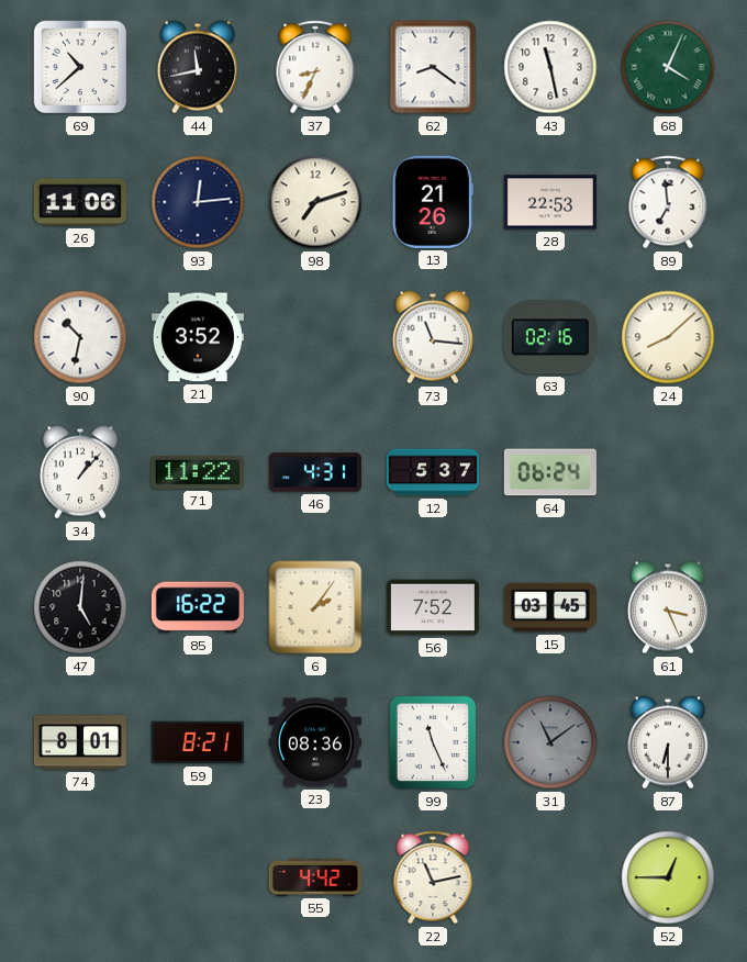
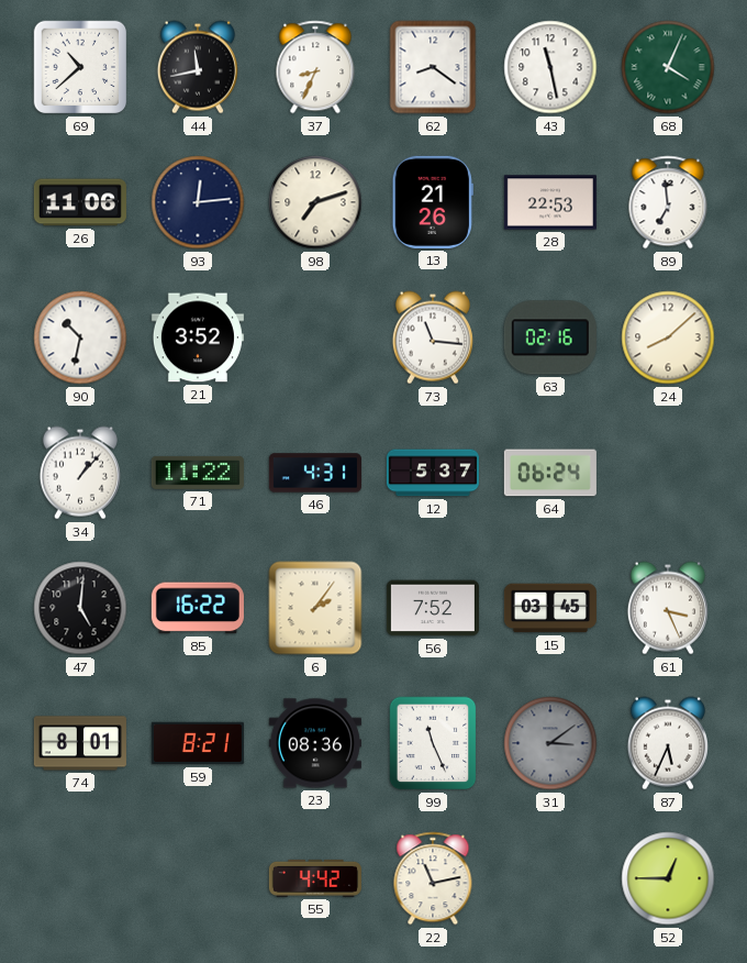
31: 11:09 -> 3:09 (550, 743)
87: 6:30 -> 5:34 (668, 743)
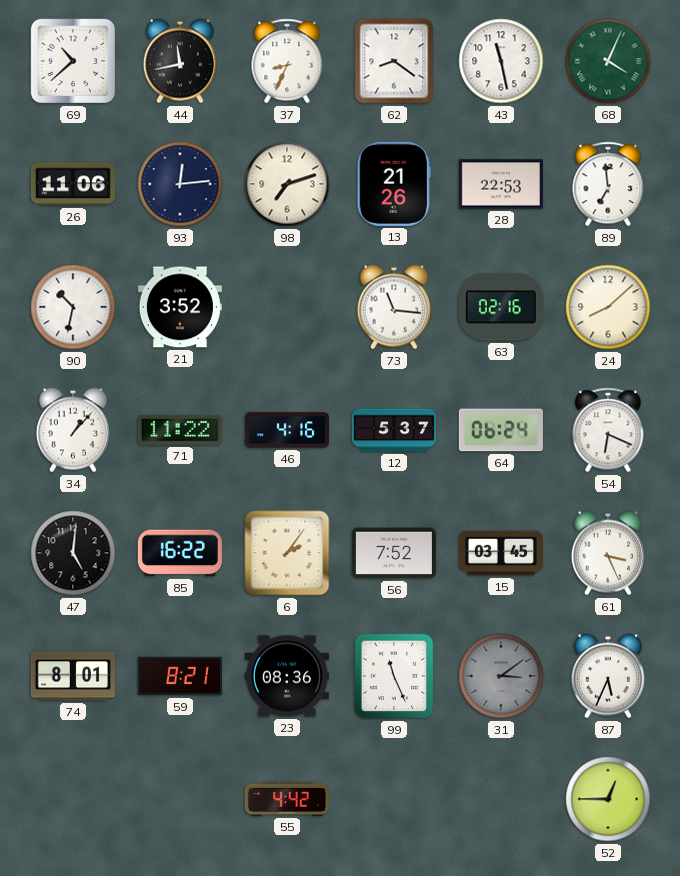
46: 4:31 -> 4:16 (287, 430)
54: none -> 6:19 (608, 430)
22: 11:13 -> none (433, 878)
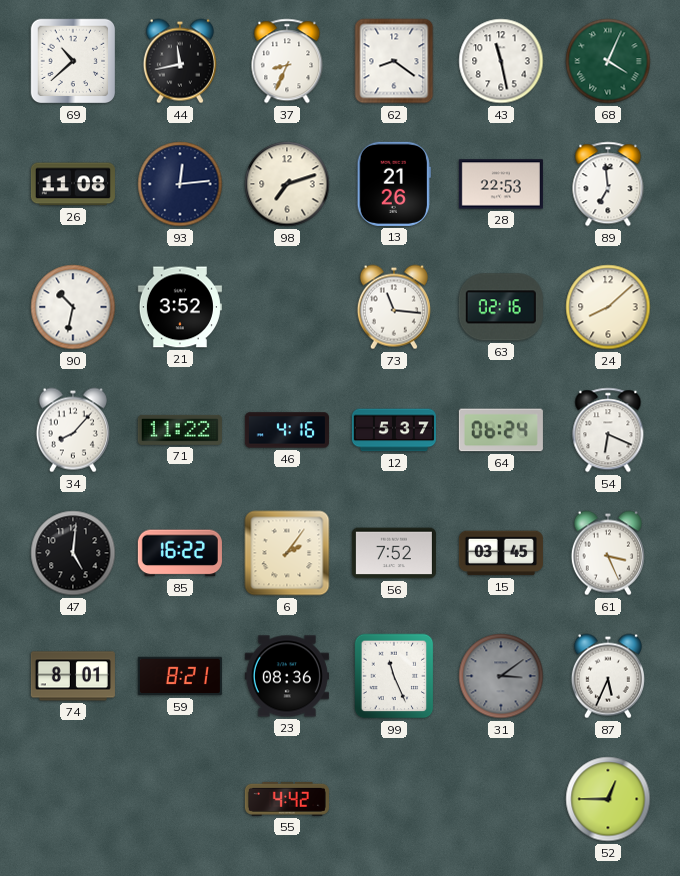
26: 11:06 -> 11:08 (73, 184)
34: 1:07 -> 8:07 (73, 430)
